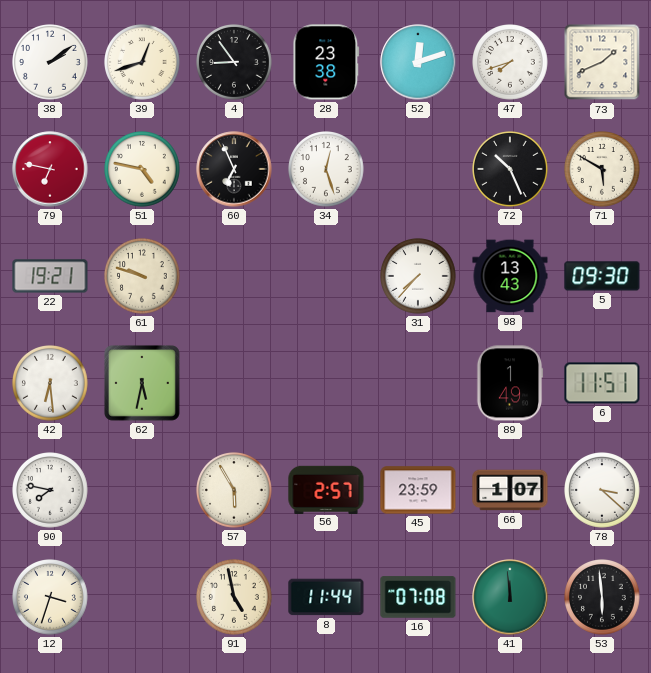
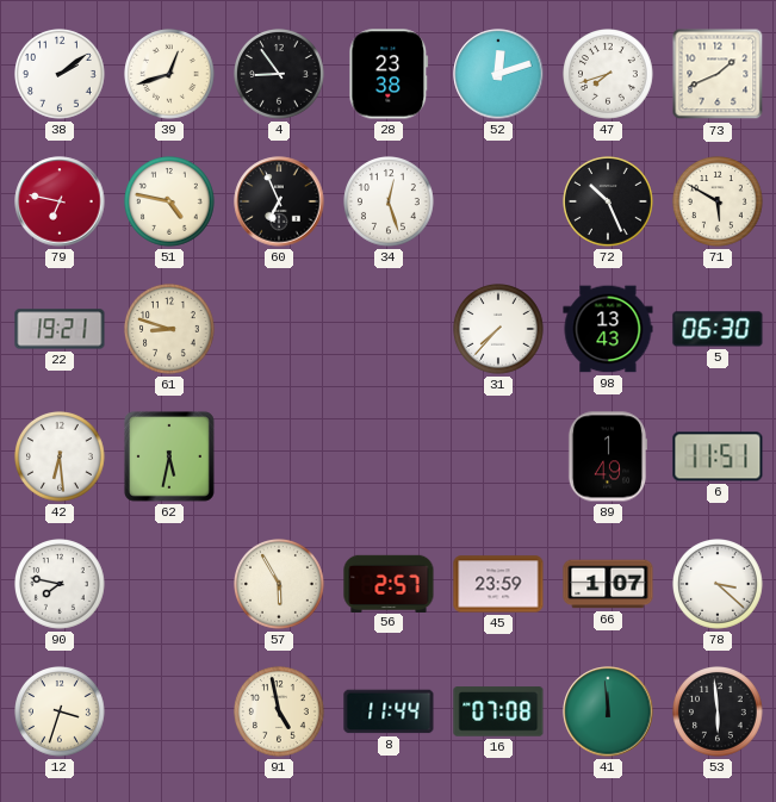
61: 9:48 -> 8:48 (170, 330)
5: 09:30 -> 06:30 (718, 329)
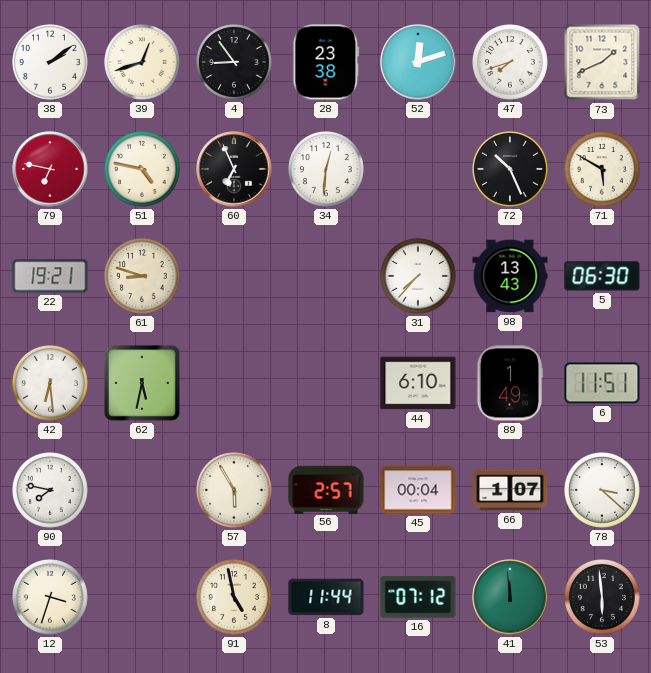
34: 12:27 -> 12:31 (327, 170)
44: none -> 6:10 (418, 383)
45: 23:59 -> 00:04 (418, 490)
16: 07:08 -> 07:12 (418, 597)
